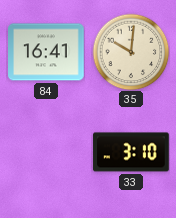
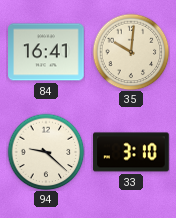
94: none -> 9:22 (46, 152)
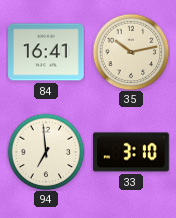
35: 10:01 -> 10:13 (131, 52)
94: 9:22 -> 6:59 (46, 152)
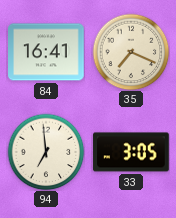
35: 10:13 -> 7:19 (131, 52)
33: 3:10 -> 3:05 (131, 152)
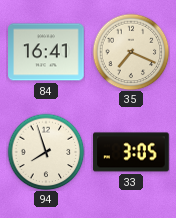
94: 6:59 -> 7:57 (46, 152)
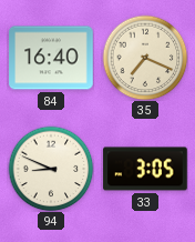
84: 16:41 -> 16:40 (51, 58)
94: 7:57 -> 8:49 (51, 169)
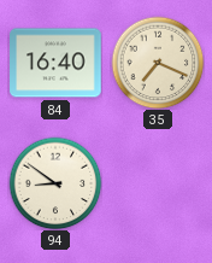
94: 8:49 -> 8:51 (55, 183)
33: 3:05 -> none (145, 169)
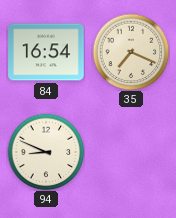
84: 16:40 -> 16:54 (46, 52)
94: 8:51 -> 8:49 (46, 152)
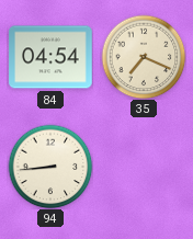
84: 16:54 -> 04:54 (50, 57)
94: 8:49 -> 8:44 (50, 167)
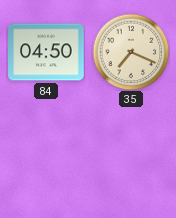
84: 04:54 -> 04:50 (46, 52)
94: 8:44 -> none (50, 167)
